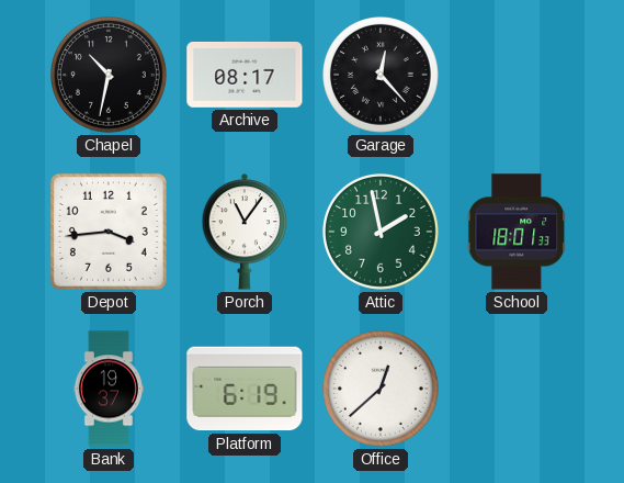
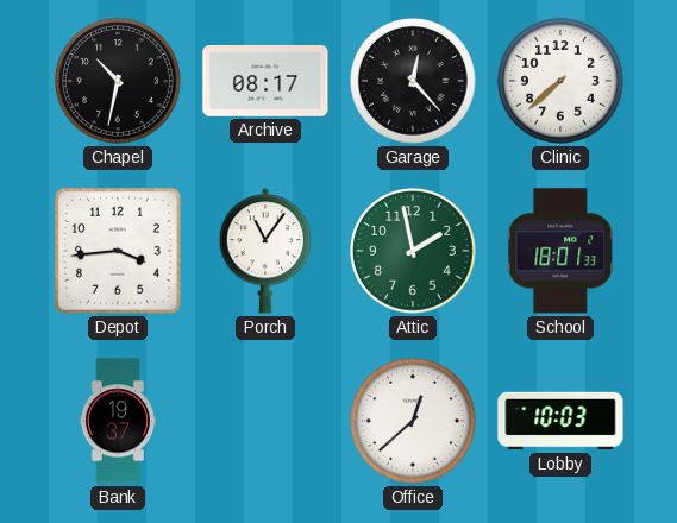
Clinic: none -> 7:38 (562, 82)
Platform: 6:19 -> none (245, 389)
Lobby: none -> 10:03 (560, 421)
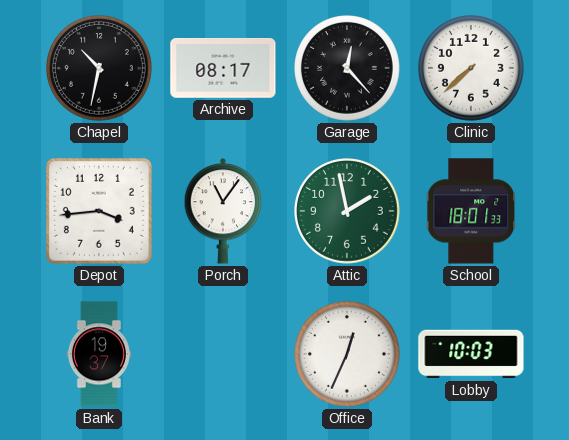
Office: 12:38 -> 12:34 (348, 355)
